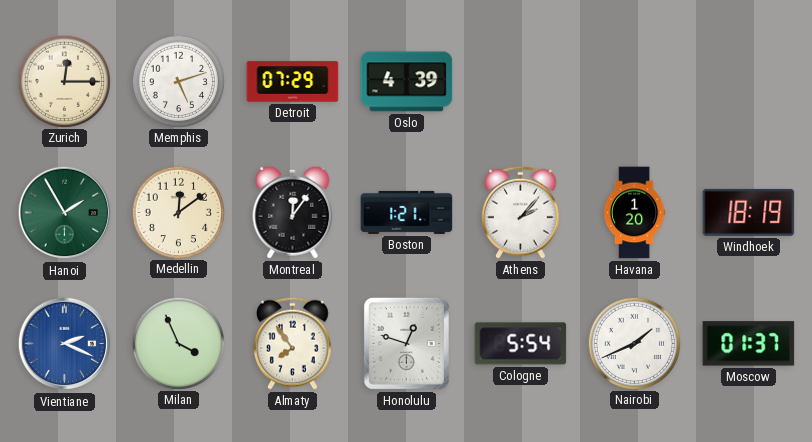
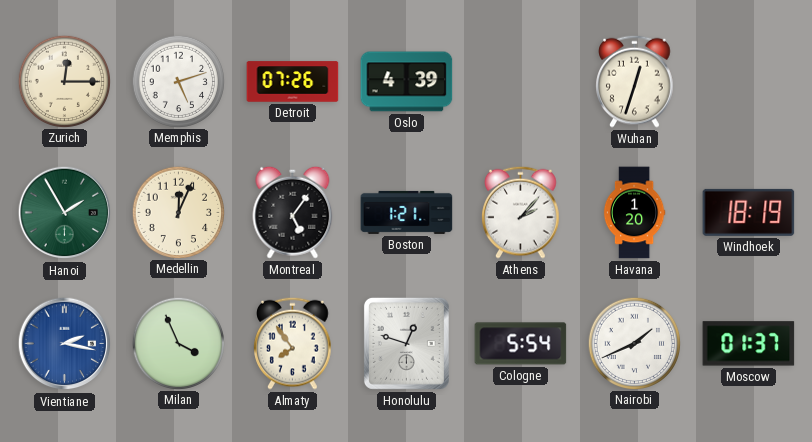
Detroit: 07:29 -> 07:26 (293, 82)
Wuhan: none -> 12:33 (635, 81)
Medellin: 12:09 -> 12:04 (179, 212)
Montreal: 12:06 -> 5:06 (293, 212)
Vientiane: 2:19 -> 2:17 (65, 344)
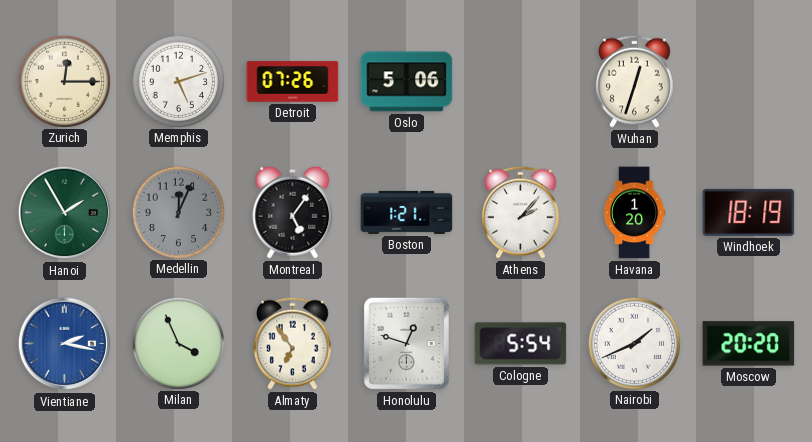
Oslo: 4:39 -> 5:06 (407, 82)
Medellin dial: cream -> grey (179, 212)
Almaty: 7:54 -> 6:54 (293, 343)
Moscow: 01:37 -> 20:20 (749, 344)
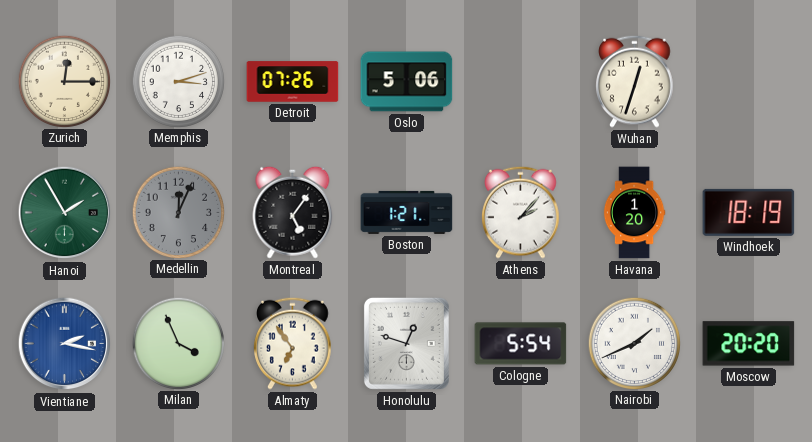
Memphis: 5:12 -> 3:12 (179, 81)
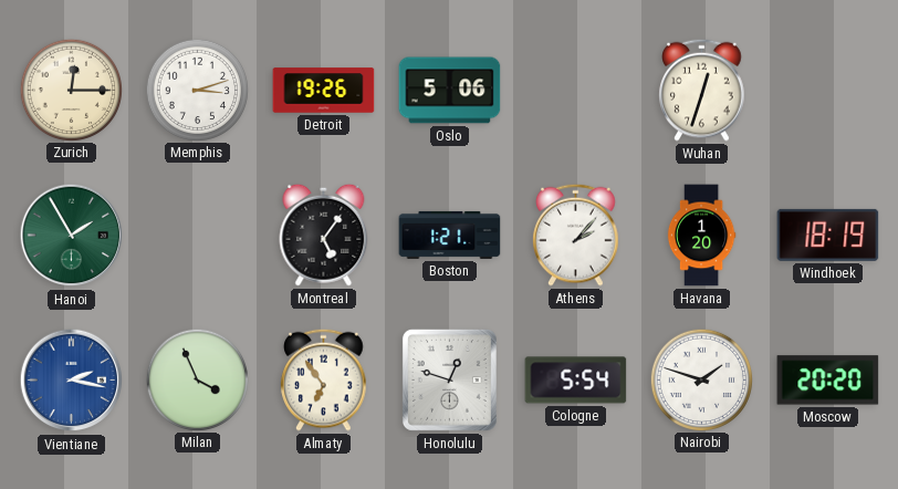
Detroit: 07:26 -> 19:26 (324, 91)
Medellin: 12:04 -> none (179, 212)
Nairobi: 1:41 -> 1:48 (702, 379)
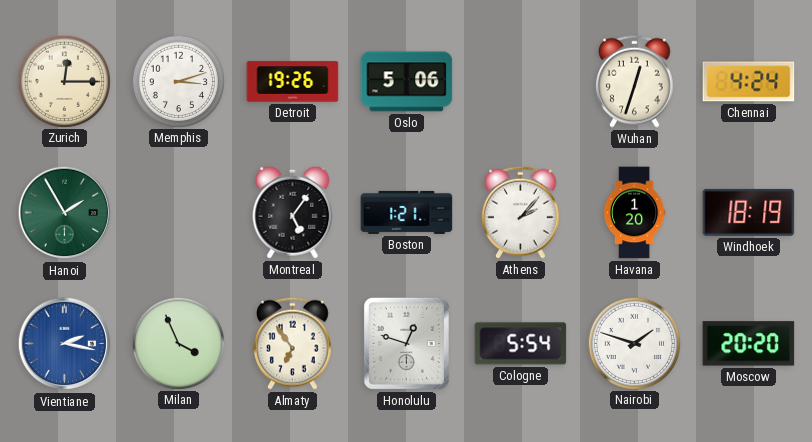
Chennai: none -> 4:24 (749, 82)
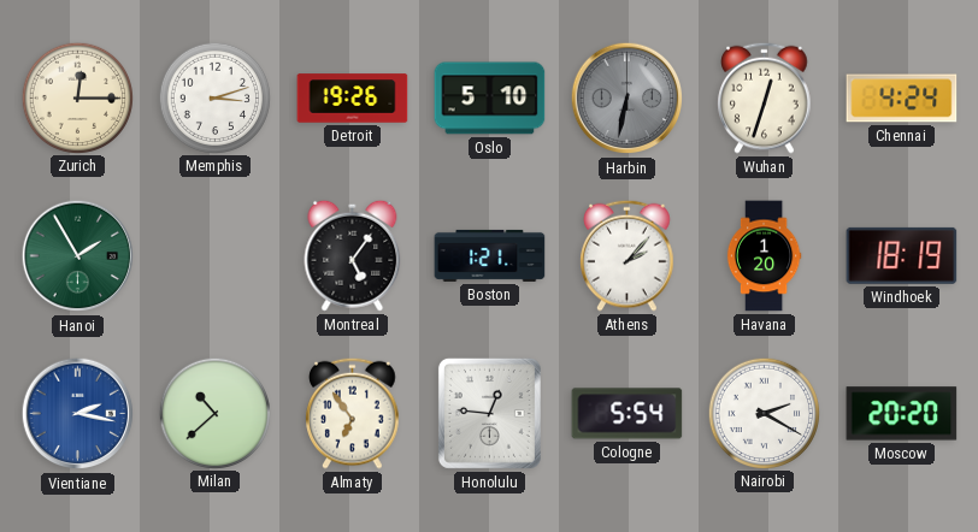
Oslo: 5:06 -> 5:10 (490, 99)
Harbin: none -> 6:32 (628, 99)
Milan: 3:56 -> 10:38 (216, 413)
Honolulu: 12:48 -> 12:46 (489, 413)
Nairobi: 1:48 -> 2:20 (765, 413)
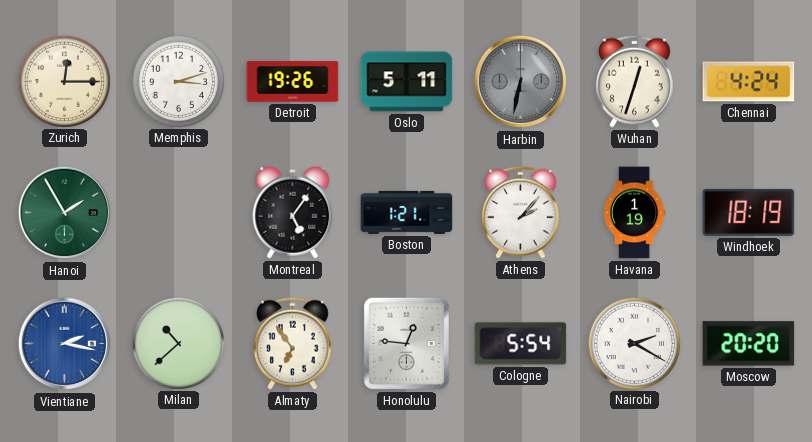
Oslo: 5:10 -> 5:11 (407, 82)
Havana: 1:20 -> 1:19 (634, 213)
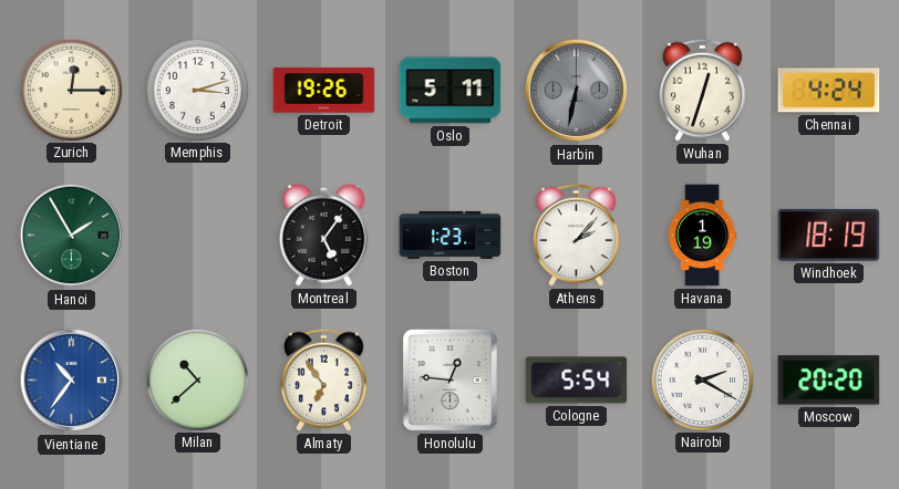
Boston: 1:21 -> 1:23 (451, 235)
Vientiane: 2:17 -> 10:36 (72, 381)
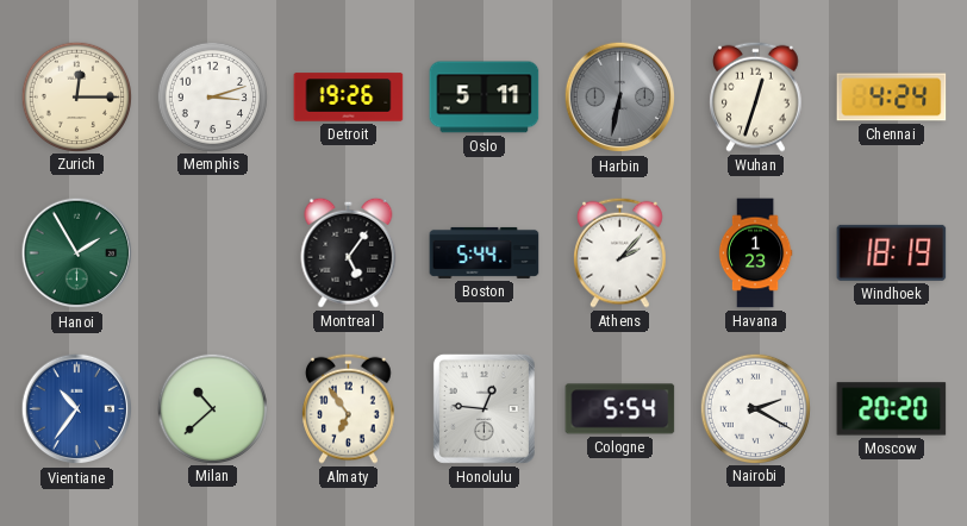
Boston: 1:23 -> 5:44 (485, 252)
Havana: 1:19 -> 1:23 (755, 253)
